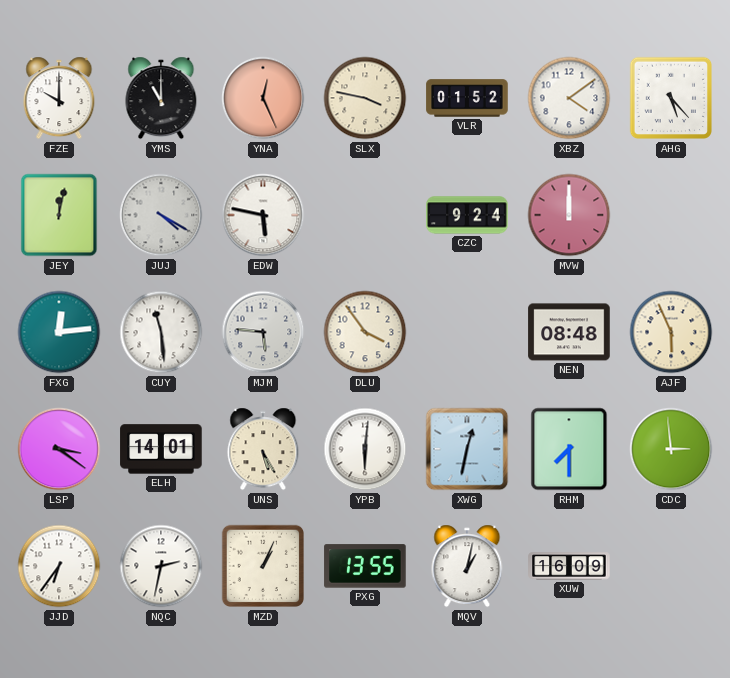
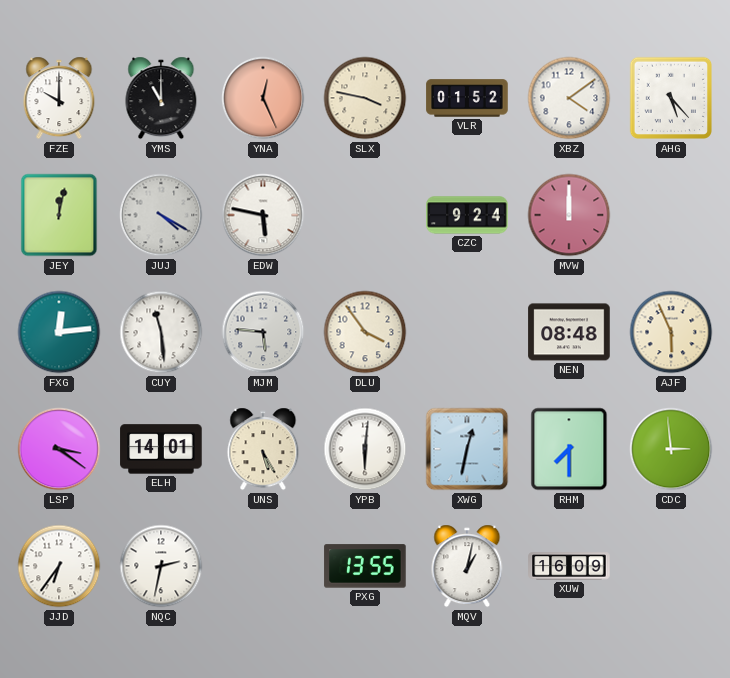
MZD: 1:04 -> none (263, 566)
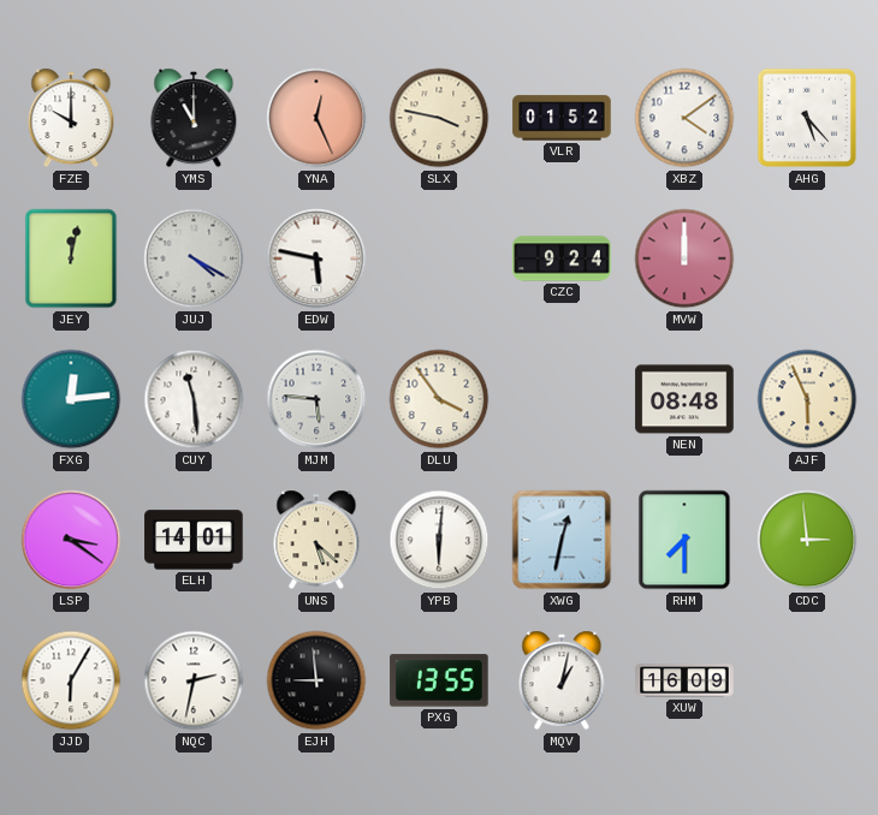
UNS: 5:25 -> 5:22 (316, 540)
JJD: 6:36 -> 6:05 (71, 680)
EJH: none -> 8:59 (316, 680)
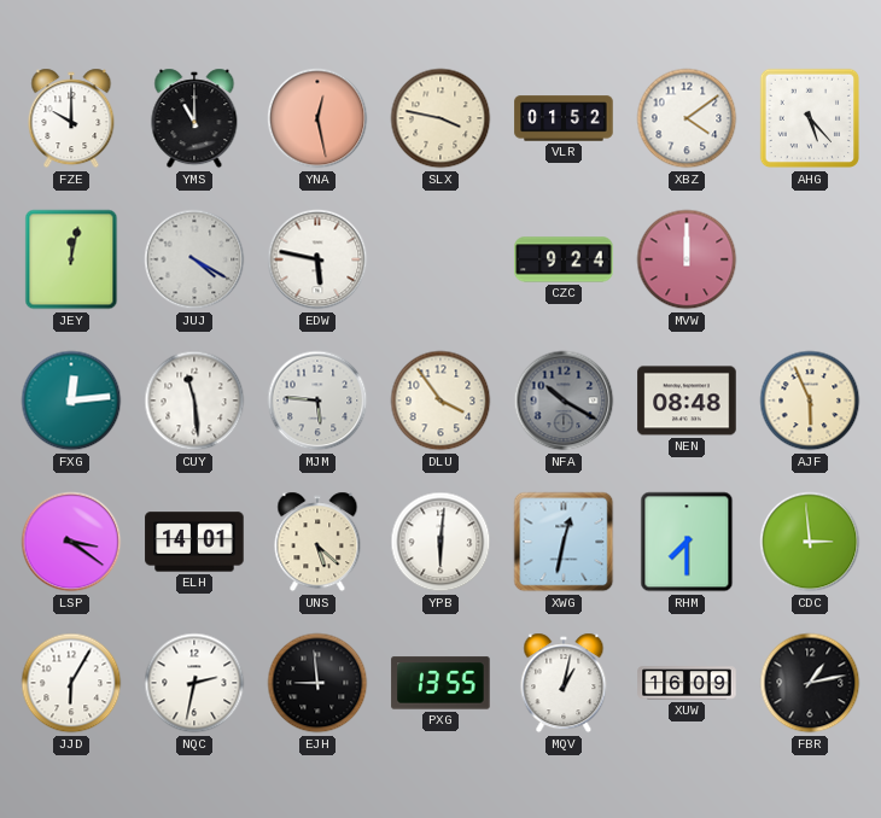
YNA: 12:26 -> 12:28 (317, 118)
NFA: none -> 10:20 (564, 401)
FBR: none -> 1:13 (810, 683)
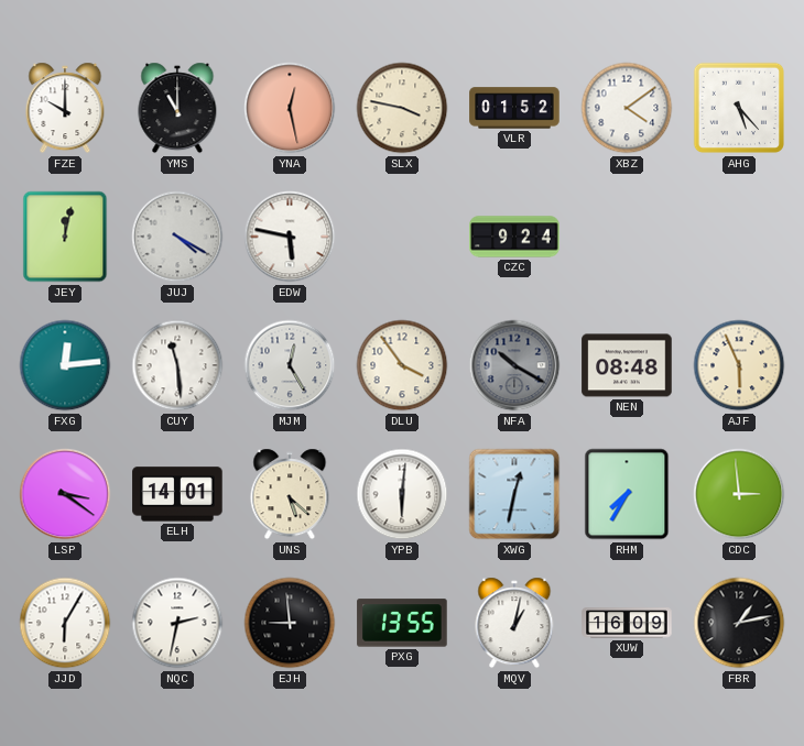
MVW: 12:00 -> none (687, 259)
MJM: 5:46 -> 12:25 (290, 365)
RHM: 7:30 -> 7:35 (627, 494)
